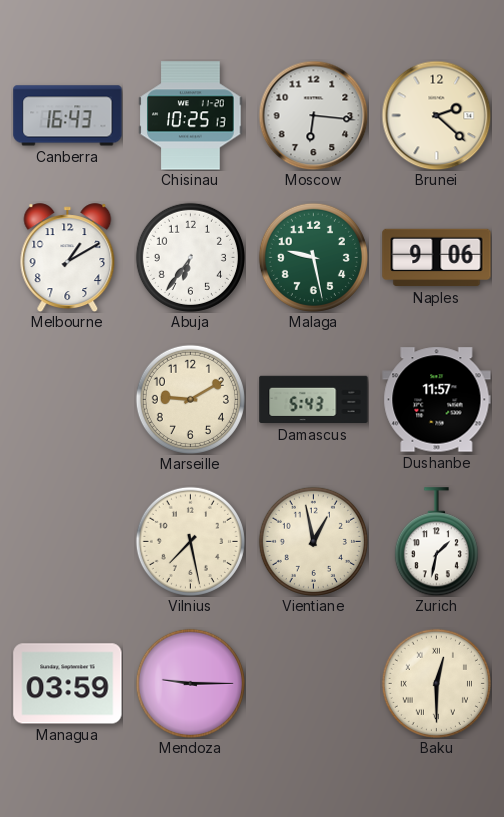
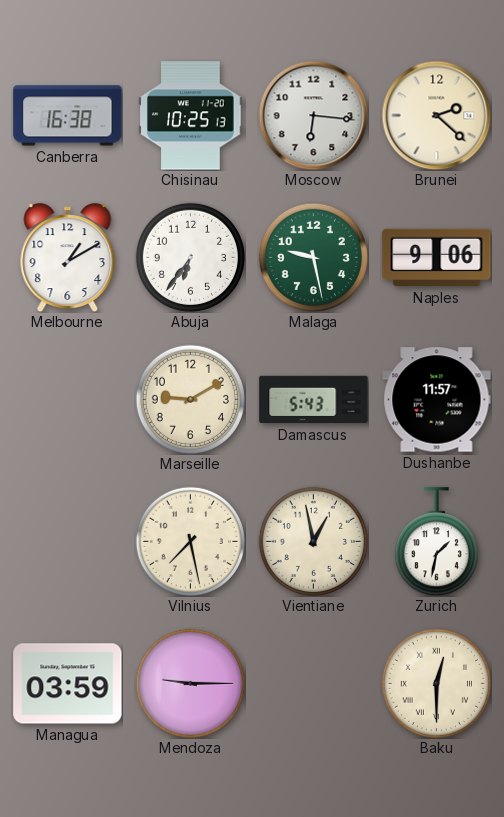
Canberra: 16:43 -> 16:38 (68, 116)
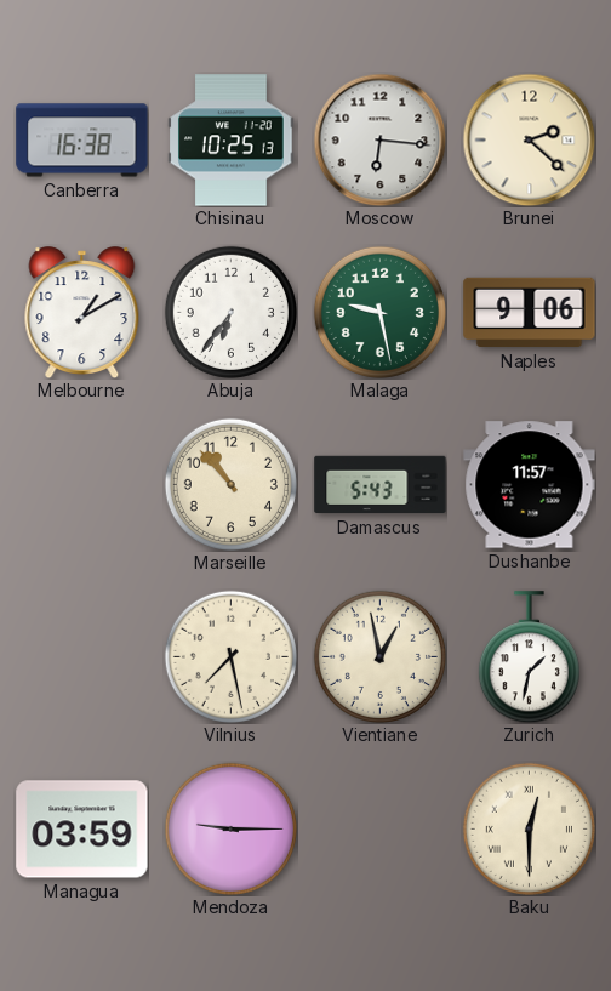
Marseille: 9:10 -> 10:53 (230, 484)
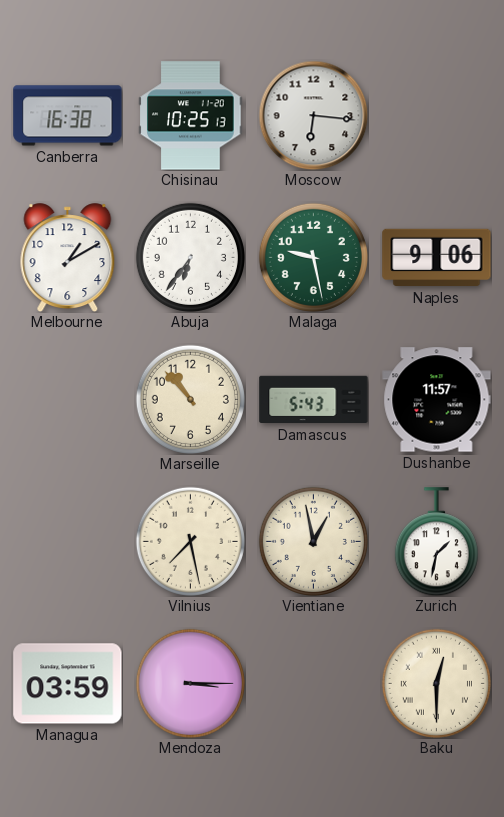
Brunei: 2:22 -> none (529, 139)
Mendoza: 9:15 -> 3:15 (190, 683)
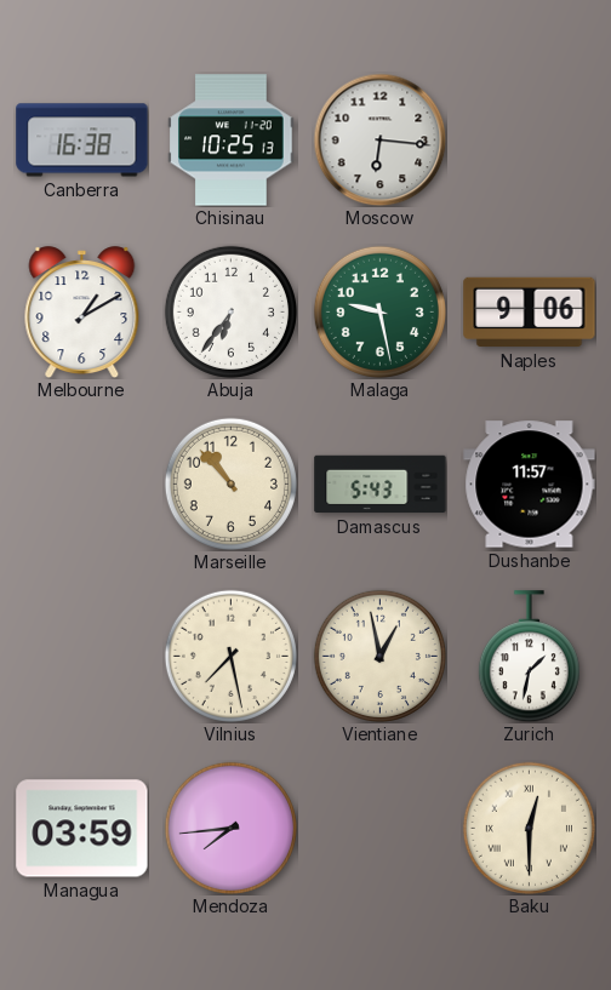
Mendoza: 3:15 -> 7:44 (230, 828)
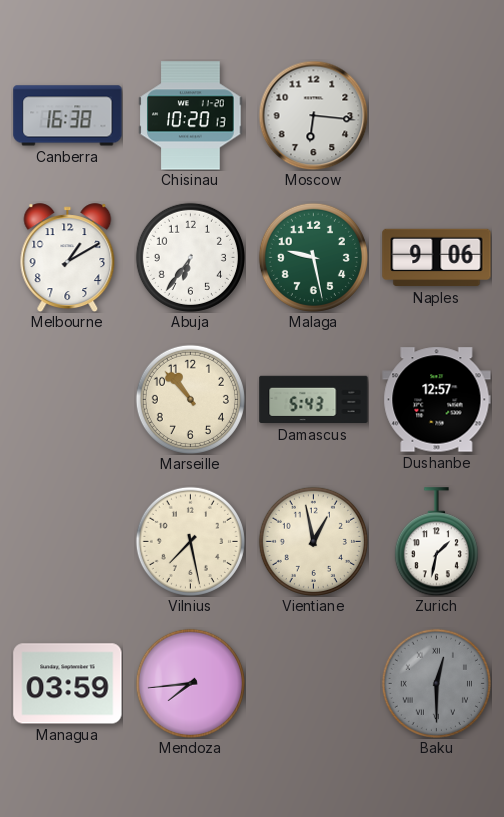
Chisinau: 10:25 -> 10:20 (191, 116)
Dushanbe: 11:57 -> 12:57 (437, 400)
Baku dial: cream -> grey (436, 683)
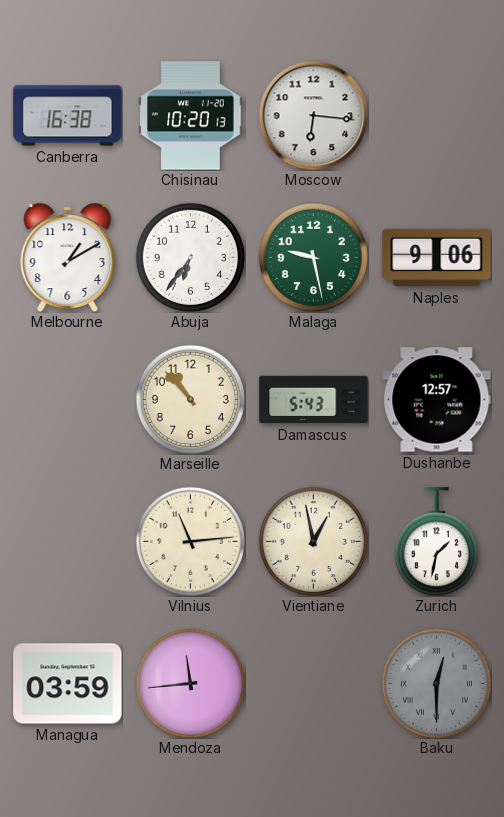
Vilnius: 7:28 -> 11:14 (190, 541)
Mendoza: 7:44 -> 11:44 (190, 683)
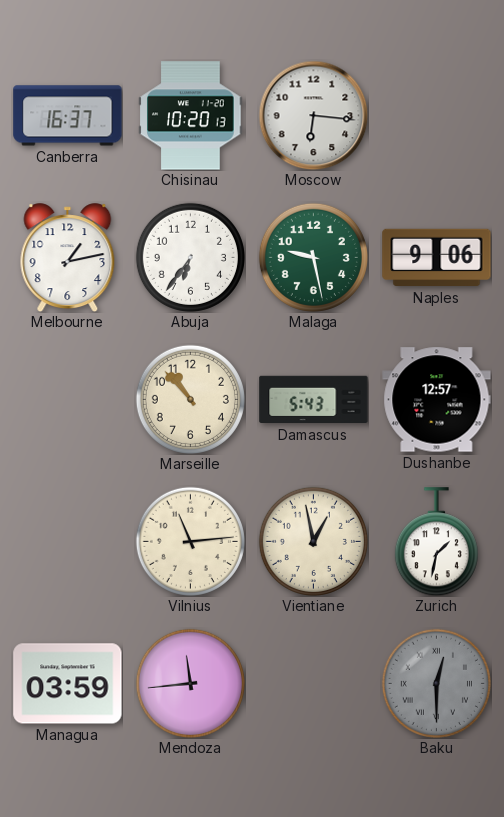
Canberra: 16:38 -> 16:37 (68, 116)
Melbourne: 1:10 -> 1:13 (68, 258)
